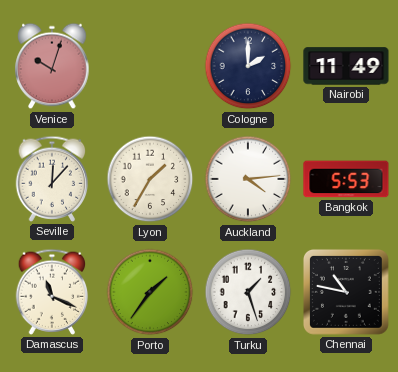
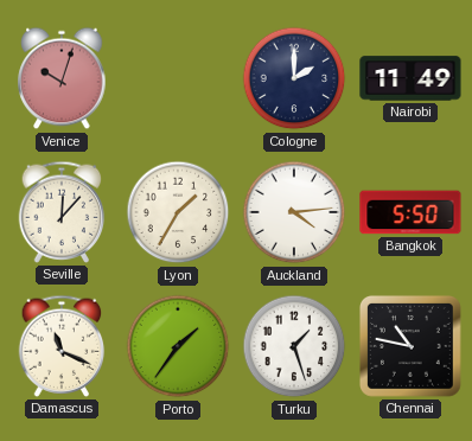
Bangkok: 5:53 -> 5:50 (410, 212)
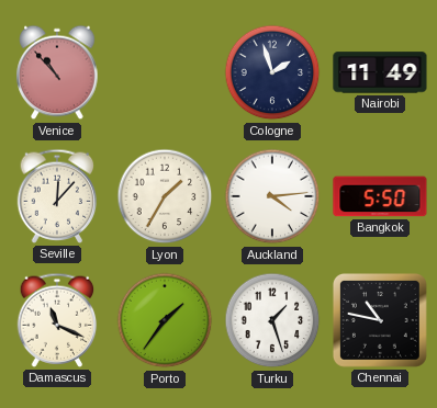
Venice: 10:03 -> 10:53 (57, 72)
Cologne: 2:00 -> 1:57 (272, 72)
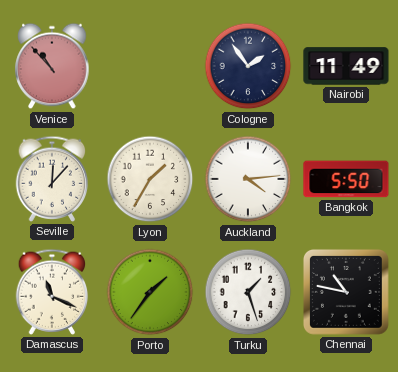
Cologne: 1:57 -> 1:54 (248, 66)
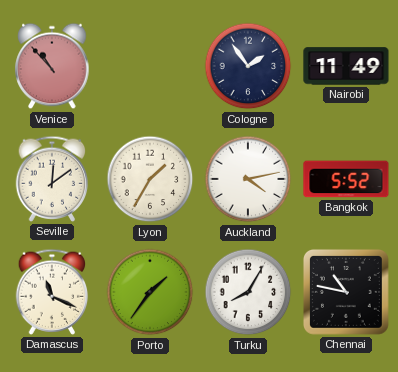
Seville: 12:07 -> 12:09 (52, 179)
Auckland: 4:14 -> 4:13 (248, 179)
Bangkok: 5:50 -> 5:52 (346, 179)
Turku: 1:27 -> 8:05 (248, 292)
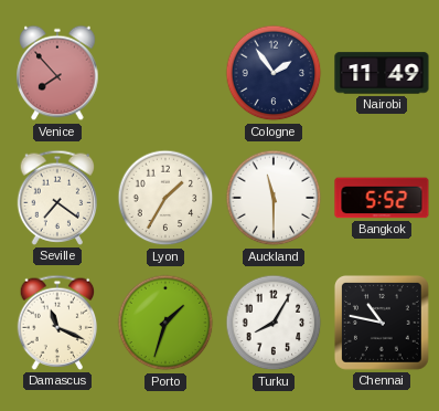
Venice: 10:53 -> 7:53 (57, 73)
Seville: 12:09 -> 7:21 (57, 198)
Auckland: 4:13 -> 11:30 (274, 198)
Porto: 1:36 -> 1:33 (165, 323)
